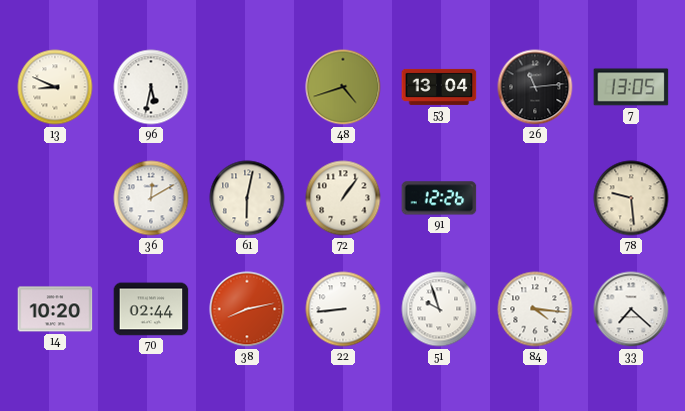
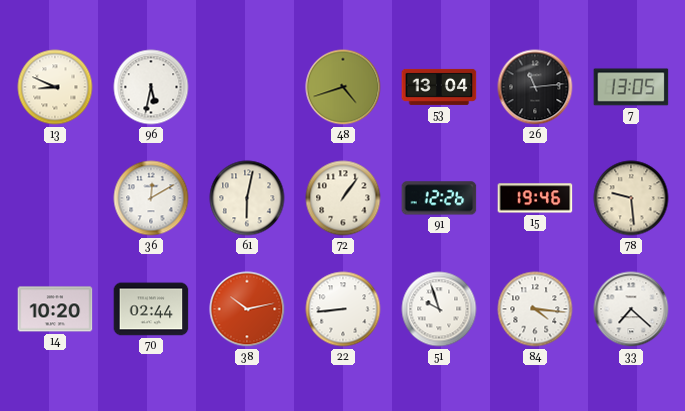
15: none -> 19:46 (535, 198)
38: 8:13 -> 10:13 (247, 309)
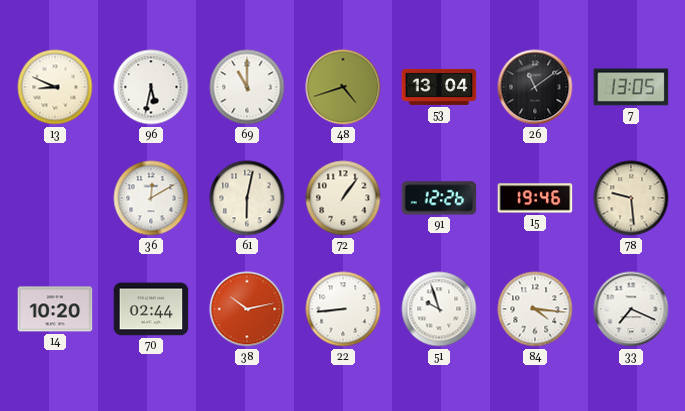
69: none -> 11:00 (247, 87)
26: 11:14 -> 11:09 (535, 87)
33: 7:22 -> 7:19 (631, 309)
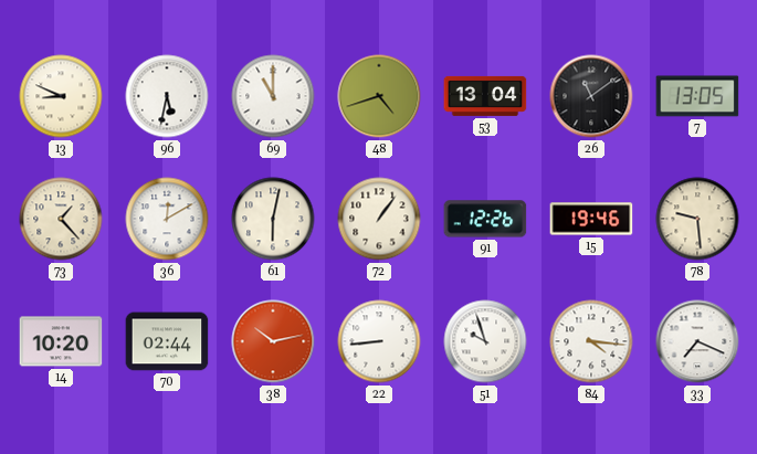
73: none -> 1:23 (61, 219)
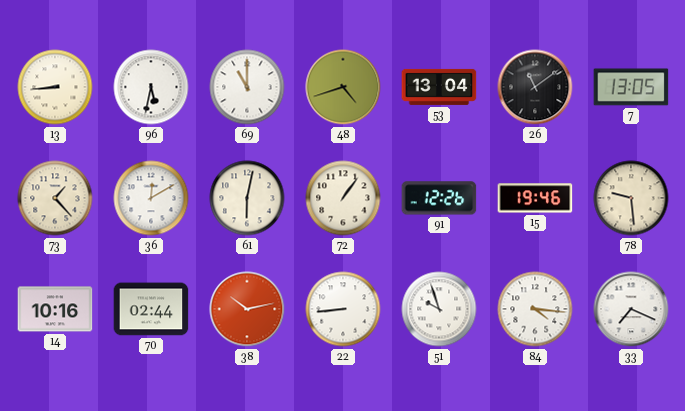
13: 8:49 -> 8:44 (55, 87)
14: 10:20 -> 10:16 (55, 309)
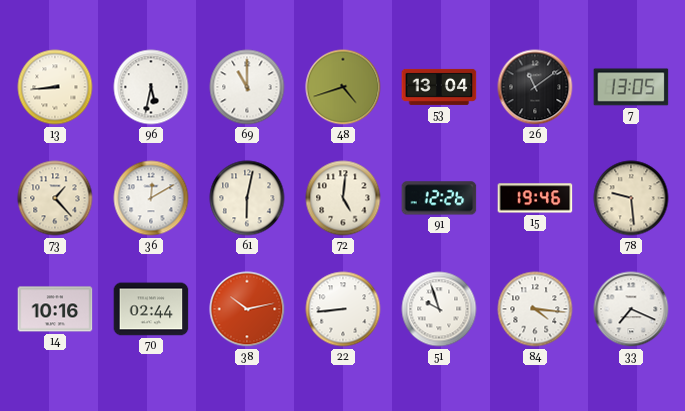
72: 1:06 -> 5:01 (343, 198)
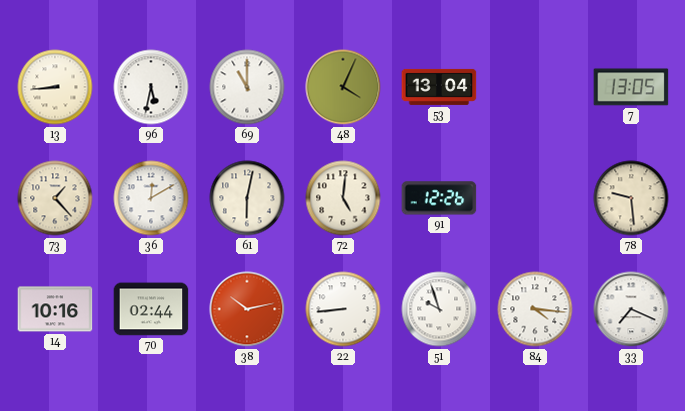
48: 4:42 -> 4:04 (343, 87)
26: 11:09 -> none (535, 87)
15: 19:46 -> none (535, 198)
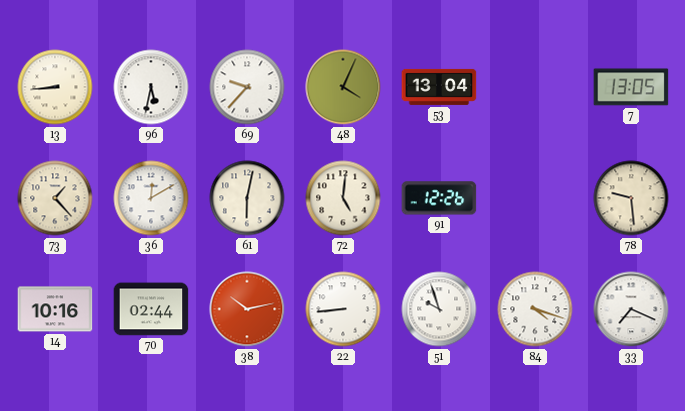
69: 11:00 -> 9:37 (247, 87)
84: 4:16 -> 4:18 (535, 309)
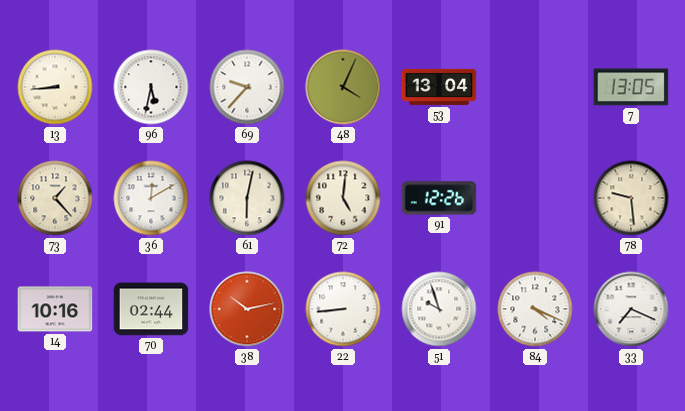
84: 4:18 -> 4:19 (535, 309)
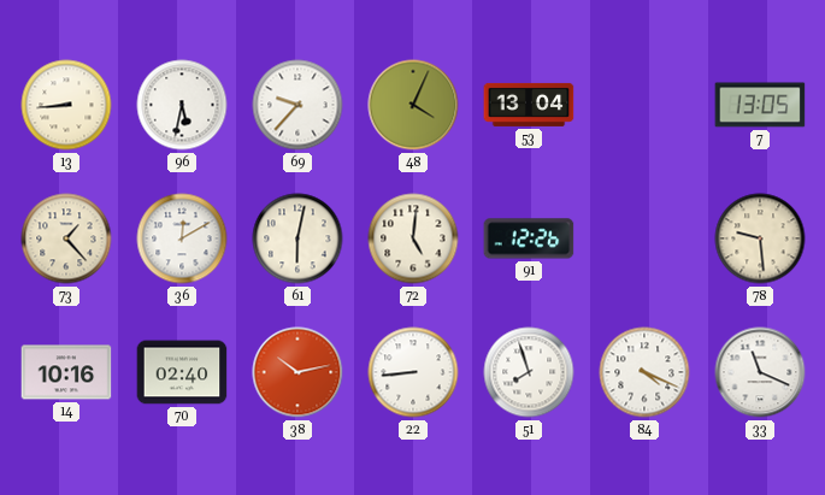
70: 02:44 -> 02:40 (182, 372)
51: 9:57 -> 7:57 (529, 372)
33: 7:19 -> 11:19 (760, 372)
